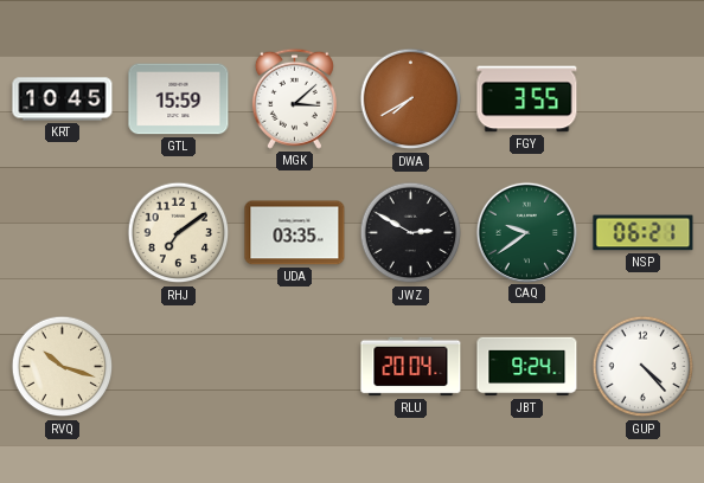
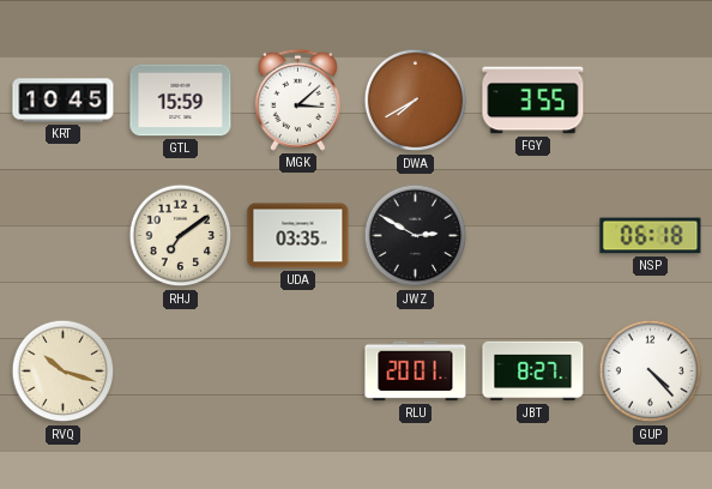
CAQ: 9:39 -> none (526, 232)
NSP: 06:21 -> 06:18 (651, 236)
RLU: 20:04 -> 20:01 (416, 372)
JBT: 9:24 -> 8:27 (533, 372)
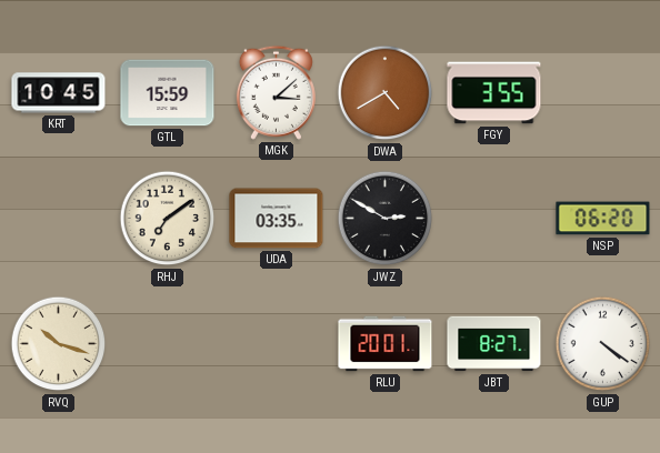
DWA: 7:40 -> 4:40 (386, 93)
NSP: 06:18 -> 06:20 (603, 219)
GUP: 4:23 -> 4:21 (603, 344)
